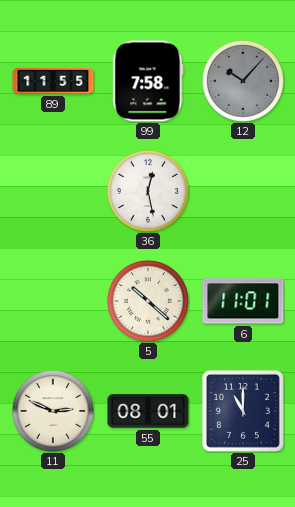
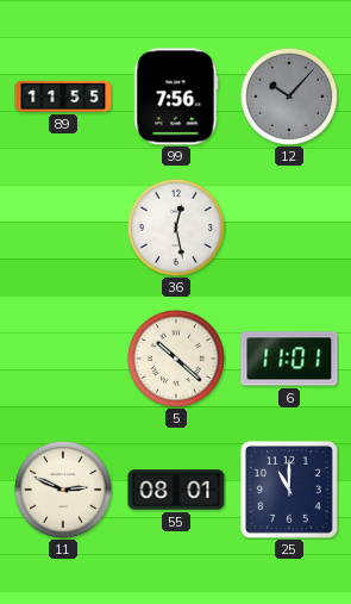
99: 7:58 -> 7:56 (176, 96)
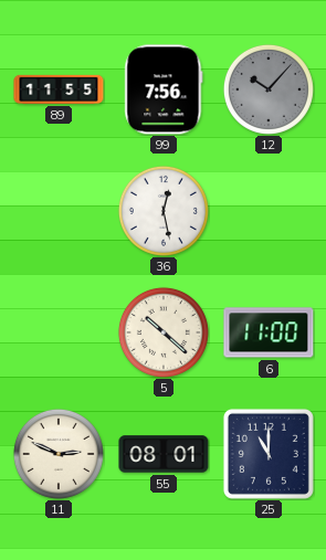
6: 11:01 -> 11:00 (269, 332)
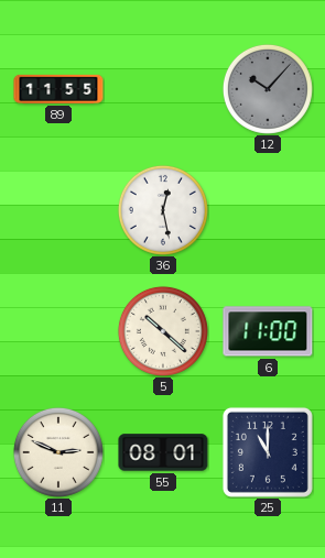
99: 7:56 -> none (164, 89)
